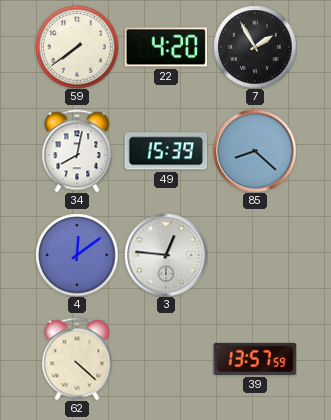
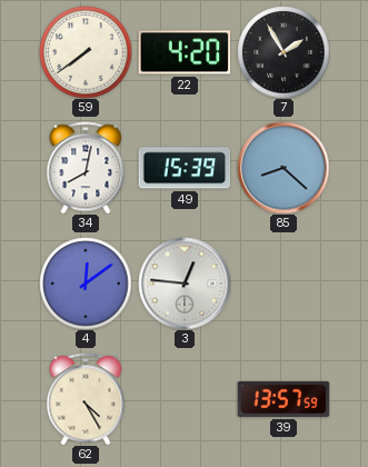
62: 4:22 -> 4:25 (86, 399)
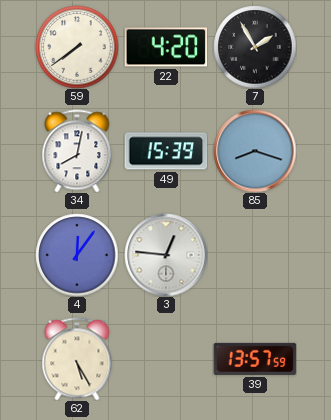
85: 8:22 -> 8:18 (255, 151)
4: 12:09 -> 12:06 (77, 255)
62: 4:25 -> 5:25 (77, 359)
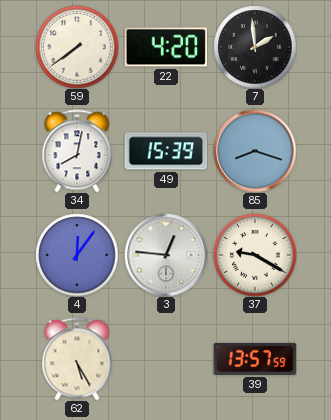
7: 1:55 -> 1:59 (255, 47)
37: none -> 9:20 (255, 255)
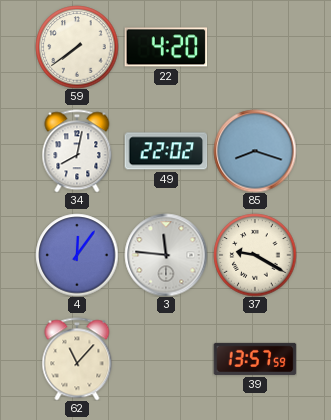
7: 1:59 -> none (255, 47)
49: 15:39 -> 22:02 (166, 151)
3: 12:46 -> 11:46 (166, 255)
62: 5:25 -> 11:07 (77, 359)
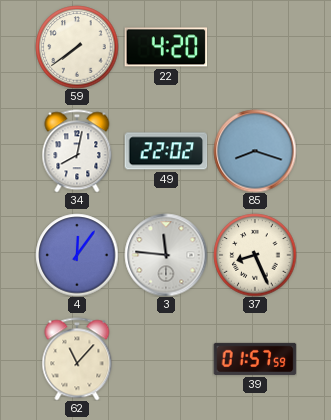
37: 9:20 -> 8:26 (255, 255)
39: 13:57 -> 01:57 (255, 359)
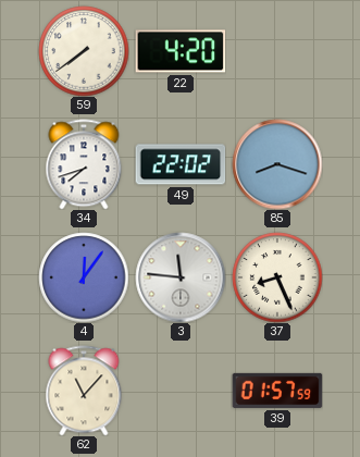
34: 8:02 -> 7:42 (84, 164)
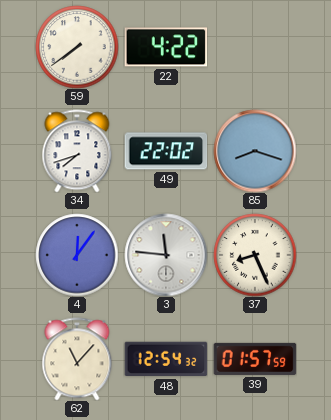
22: 4:20 -> 4:22 (166, 47)
48: none -> 12:54 (166, 359)
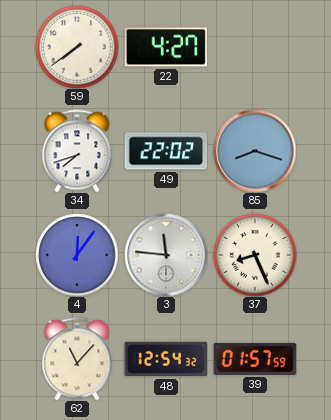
22: 4:22 -> 4:27 (166, 47)
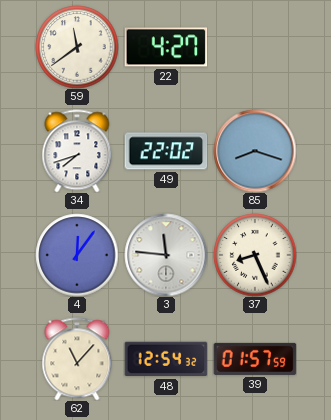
59: 7:39 -> 11:39 (77, 47)
